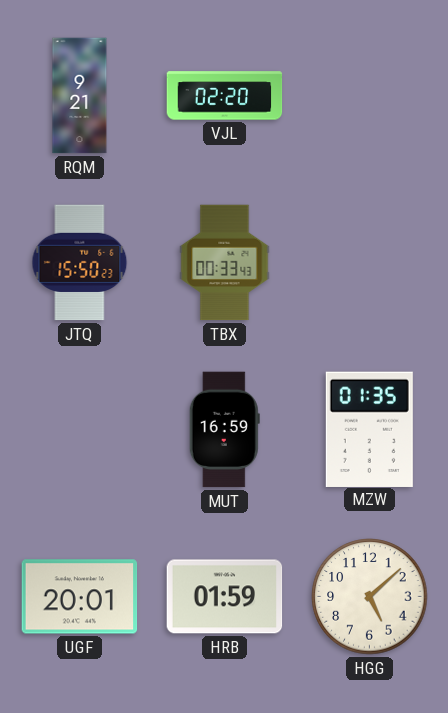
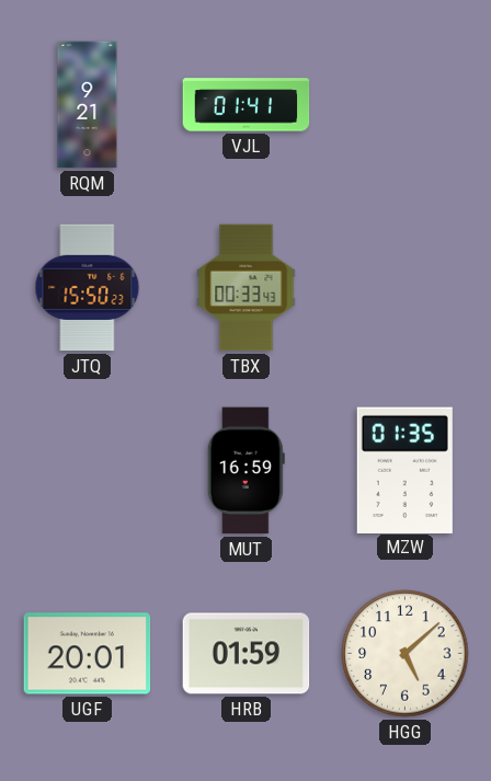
VJL: 02:20 -> 01:41 (247, 105)
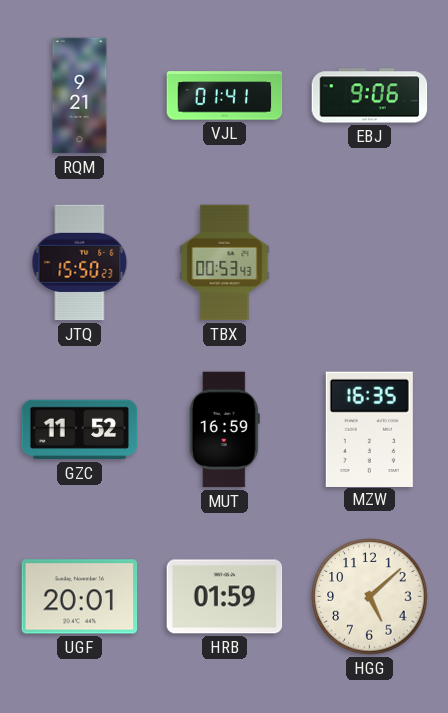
EBJ: none -> 9:06 (370, 96)
TBX: 00:33 -> 00:53 (225, 263)
GZC: none -> 11:52 (80, 430)
MZW: 01:35 -> 16:35 (369, 429)
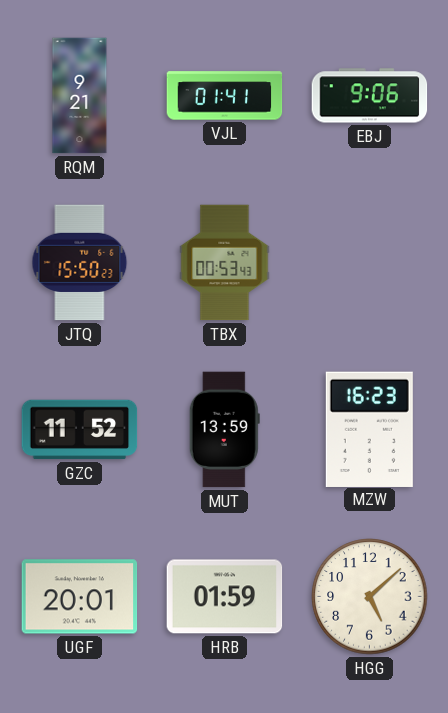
MUT: 16:59 -> 13:59 (224, 430)
MZW: 16:35 -> 16:23 (369, 429)
